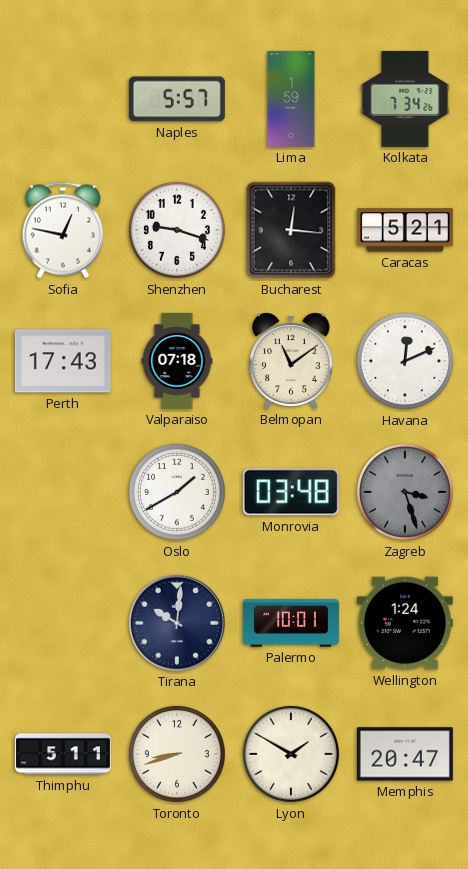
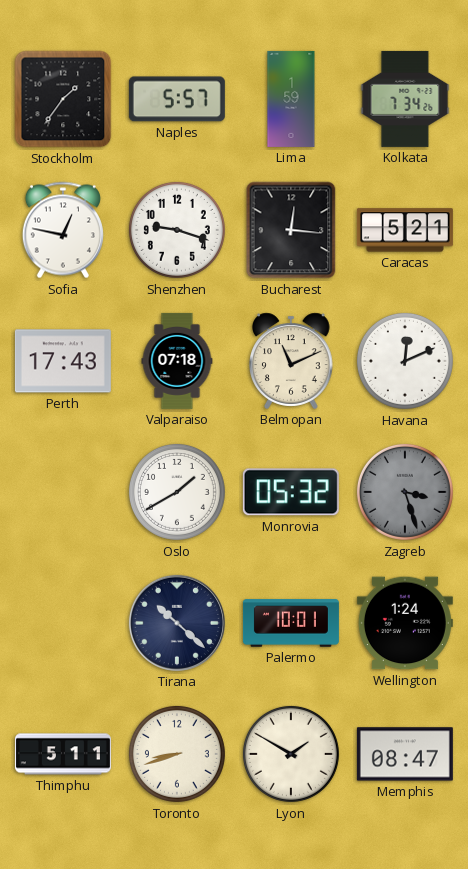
Stockholm: none -> 1:36 (63, 99)
Belmopan: 11:09 -> 11:11 (292, 361)
Monrovia: 03:48 -> 05:32 (291, 492)
Tirana: 10:01 -> 10:22 (177, 623)
Memphis: 20:47 -> 08:47 (405, 754)
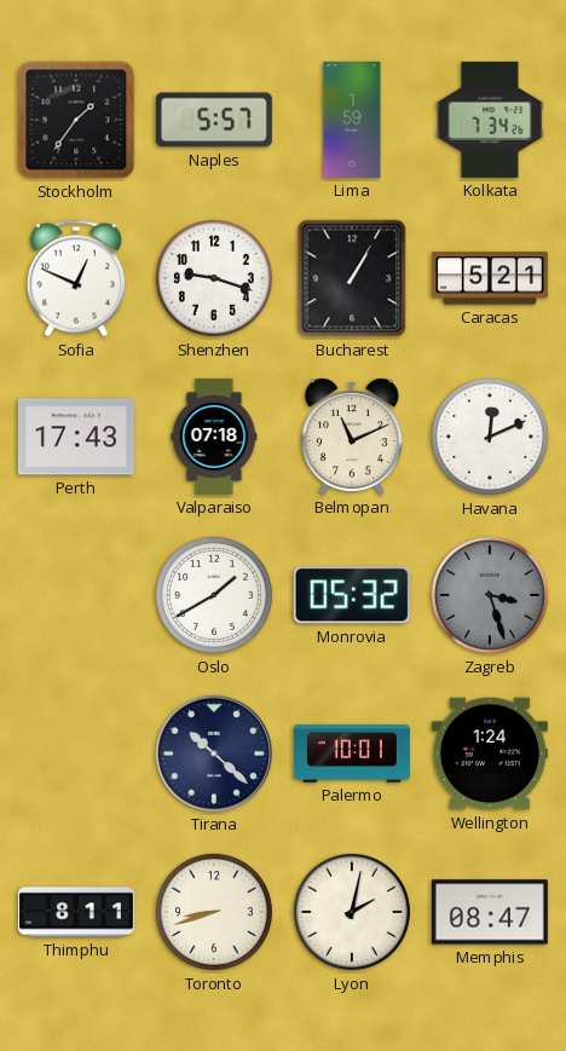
Sofia: 12:47 -> 12:49 (76, 278)
Bucharest: 12:16 -> 1:05 (352, 278)
Thimphu: 5:11 -> 8:11 (76, 912)
Lyon: 1:50 -> 2:02 (352, 912)
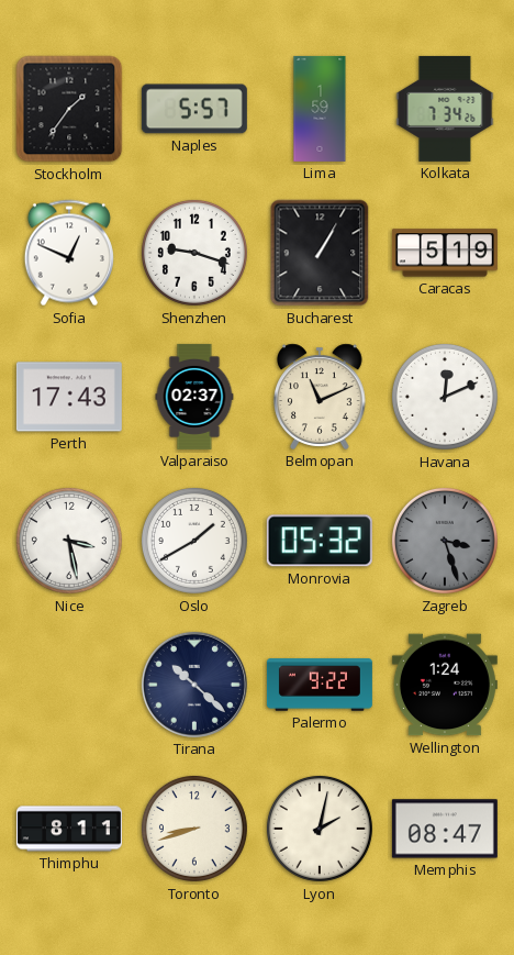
Caracas: 5:21 -> 5:19 (445, 253)
Valparaiso: 07:18 -> 02:37 (194, 397)
Nice: none -> 3:28 (69, 541)
Palermo: 10:01 -> 9:22 (320, 685)
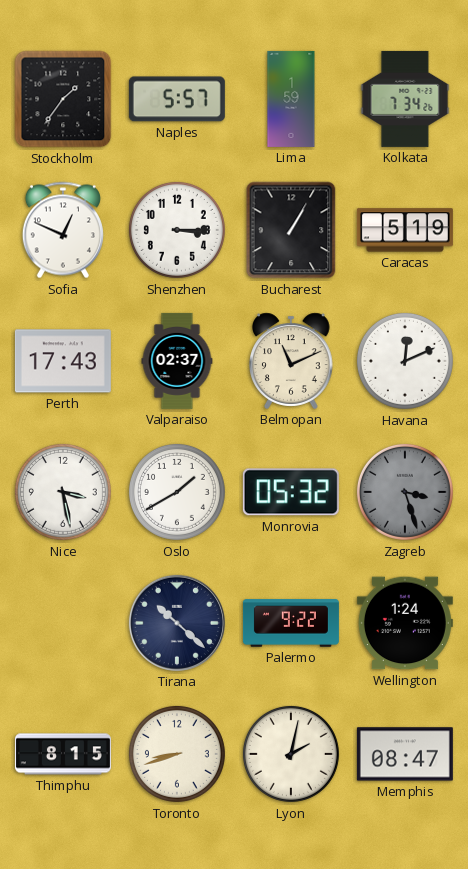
Shenzhen: 9:18 -> 3:15 (177, 230)
Thimphu: 8:11 -> 8:15 (63, 754)
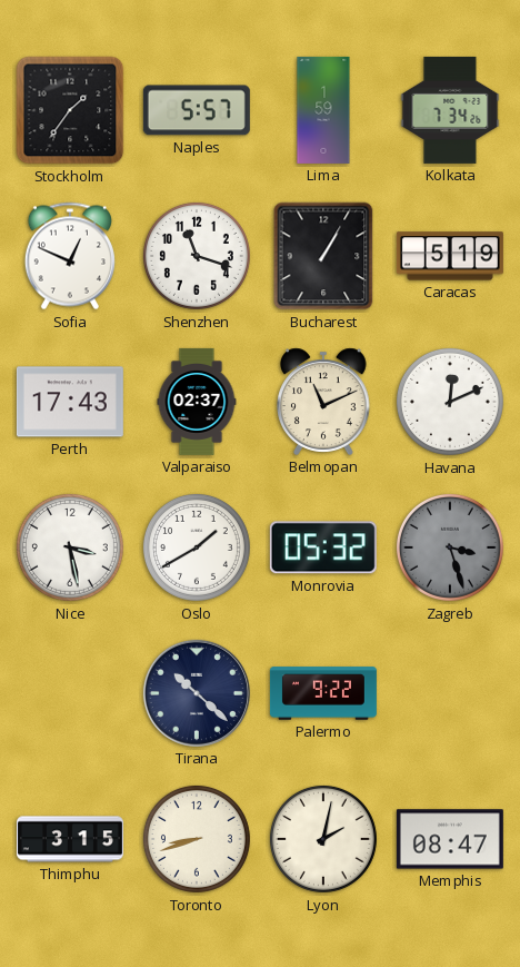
Shenzhen: 3:15 -> 11:18 (197, 256)
Wellington: 1:24 -> none (405, 623)
Thimphu: 8:15 -> 3:15 (70, 839)
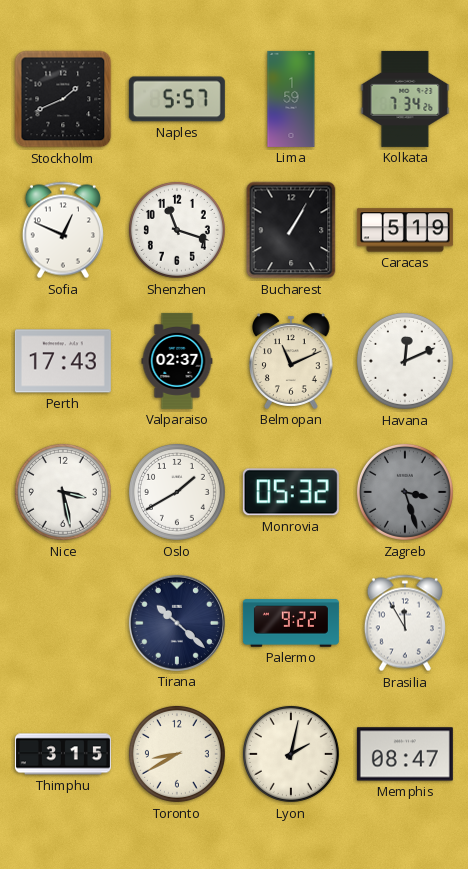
Stockholm: 1:36 -> 1:41 (63, 99)
Brasilia: none -> 11:55 (405, 623)
Toronto: 8:42 -> 8:40 (177, 754)
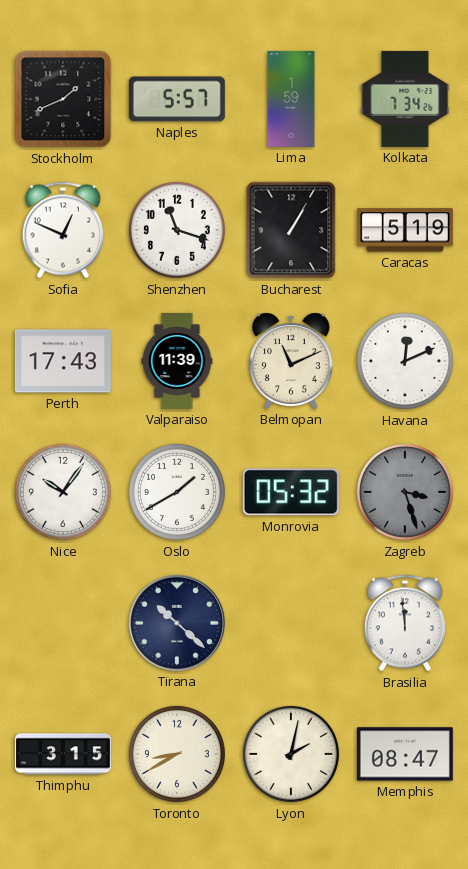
Valparaiso: 02:37 -> 11:39 (177, 361)
Nice: 3:28 -> 10:06 (63, 492)
Palermo: 9:22 -> none (291, 623)
Brasilia: 11:55 -> 11:59 (405, 623)
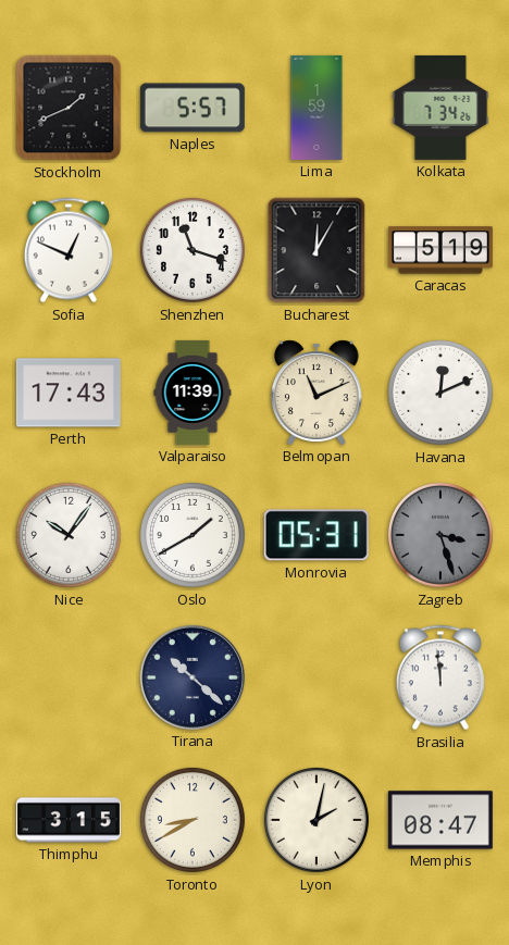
Bucharest: 1:05 -> 12:05 (316, 250)
Monrovia: 05:32 -> 05:31 (316, 535)
